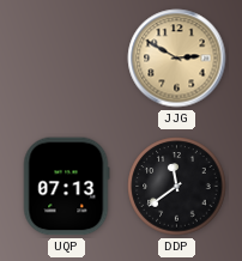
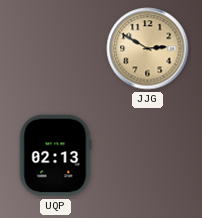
UQP: 07:13 -> 02:13 (55, 156)
DDP: 11:39 -> none (177, 187)
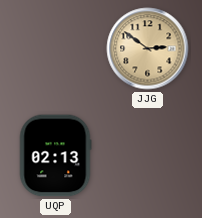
JJG: 2:50 -> 2:51 (148, 49)
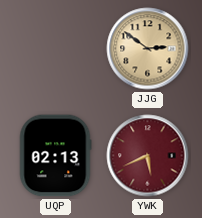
YWK: none -> 5:41 (148, 156)
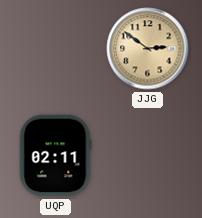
UQP: 02:13 -> 02:11 (55, 156)
YWK: 5:41 -> none (148, 156)
